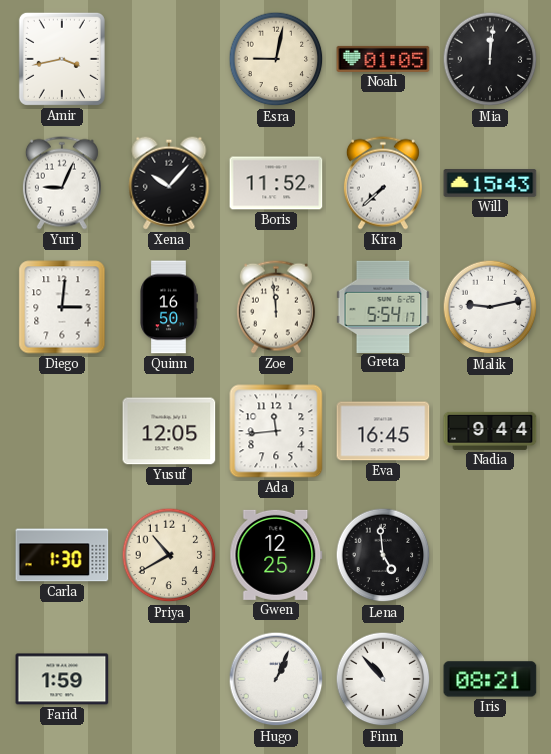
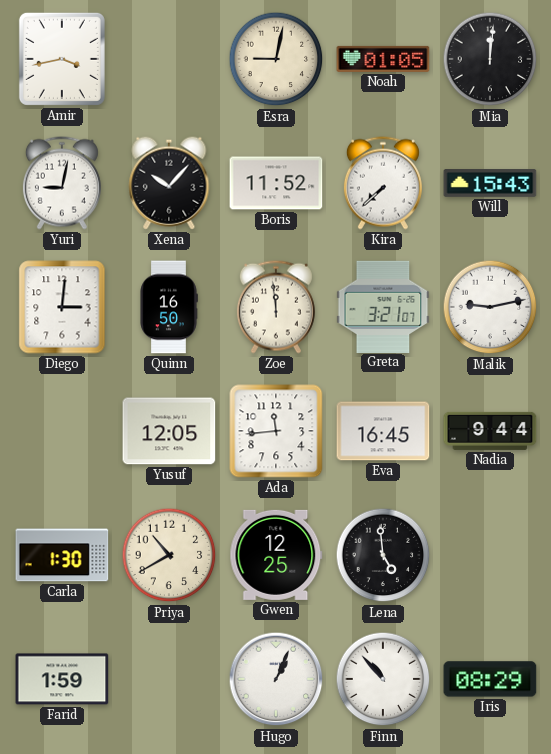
Yuri: 9:04 -> 9:02 (62, 183)
Greta: 5:54 -> 3:21 (383, 306)
Iris: 08:21 -> 08:29 (490, 679)
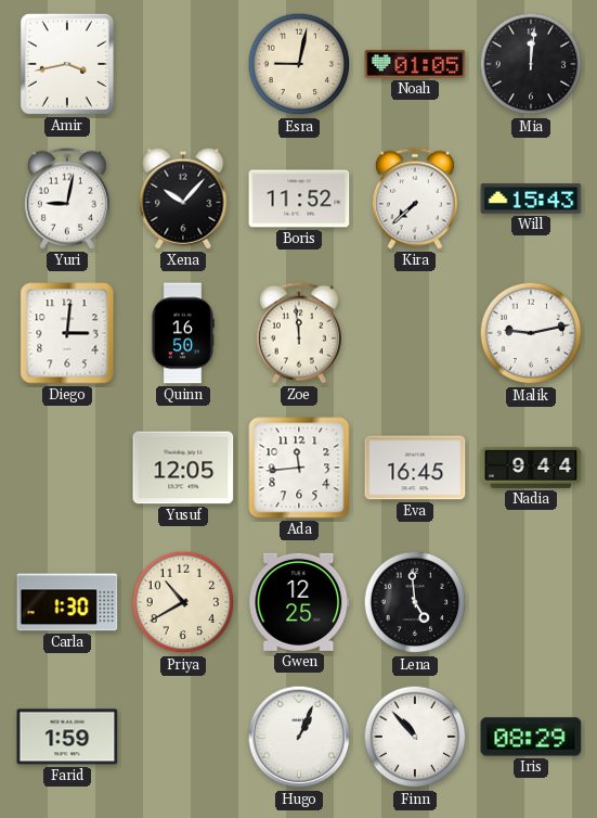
Greta: 3:21 -> none (383, 306)
